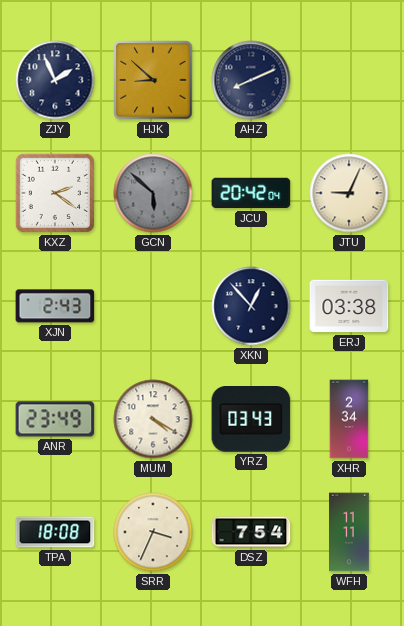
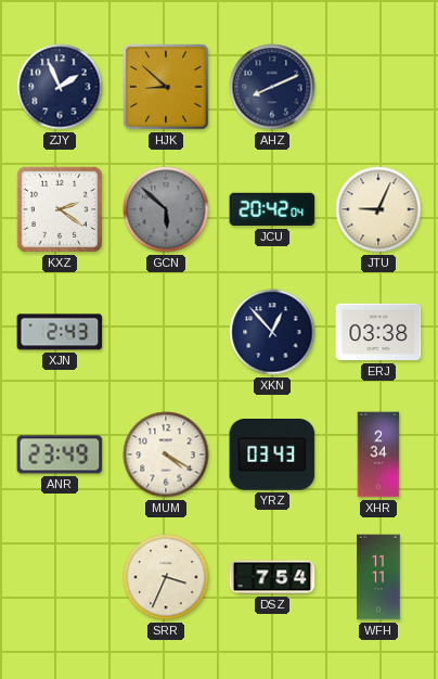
TPA: 18:08 -> none (55, 532)
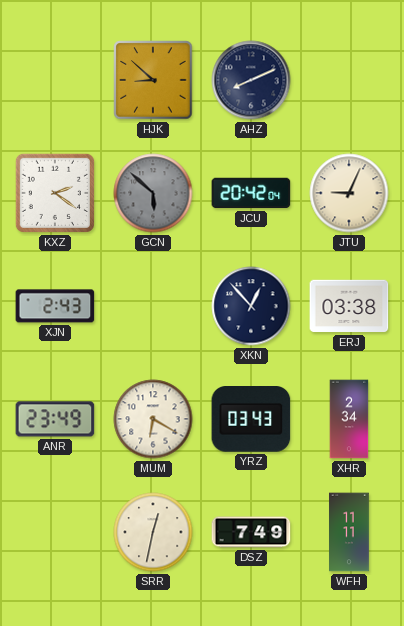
ZJY: 1:56 -> none (60, 87)
MUM: 4:20 -> 6:20 (153, 419)
SRR: 3:34 -> 12:32 (153, 532)
DSZ: 7:54 -> 7:49 (251, 532)
